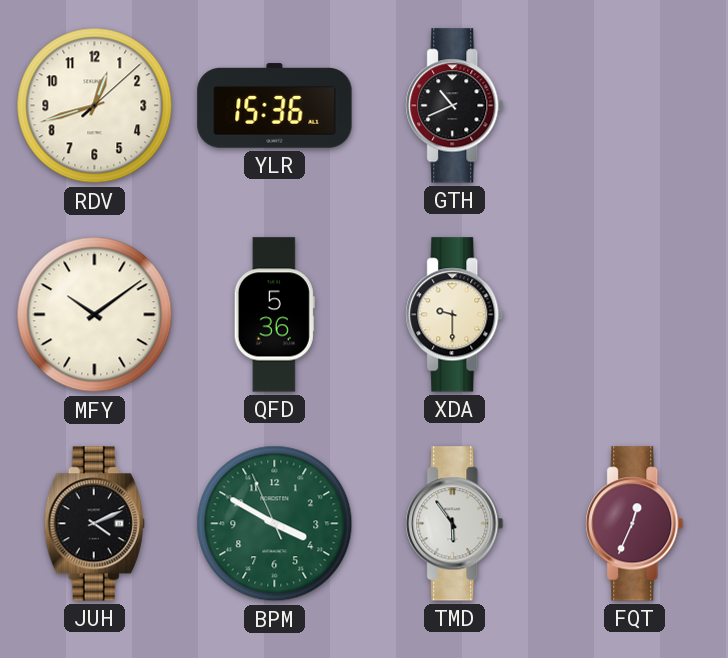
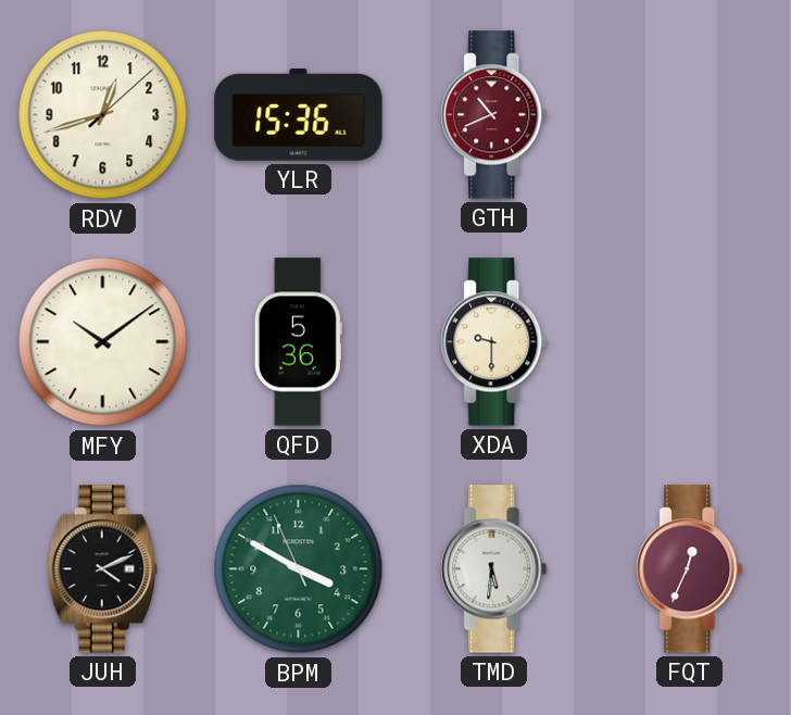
GTH dial: black -> burgundy (494, 115)
TMD: 5:54 -> 5:31 (494, 569)
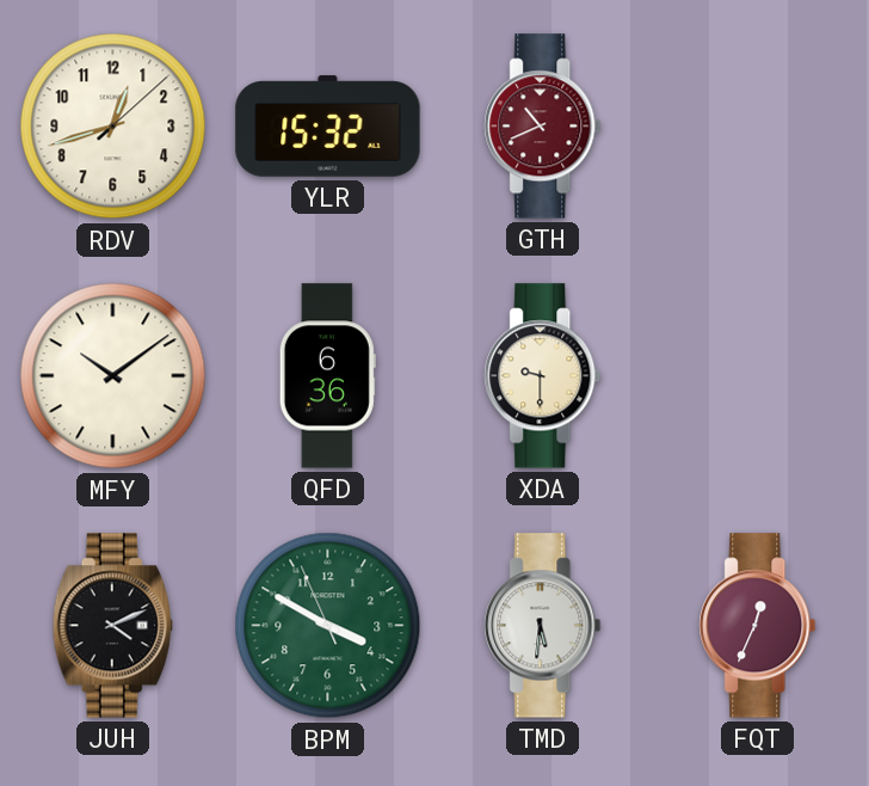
YLR: 15:36 -> 15:32 (328, 127)
QFD: 5:36 -> 6:36 (327, 376)
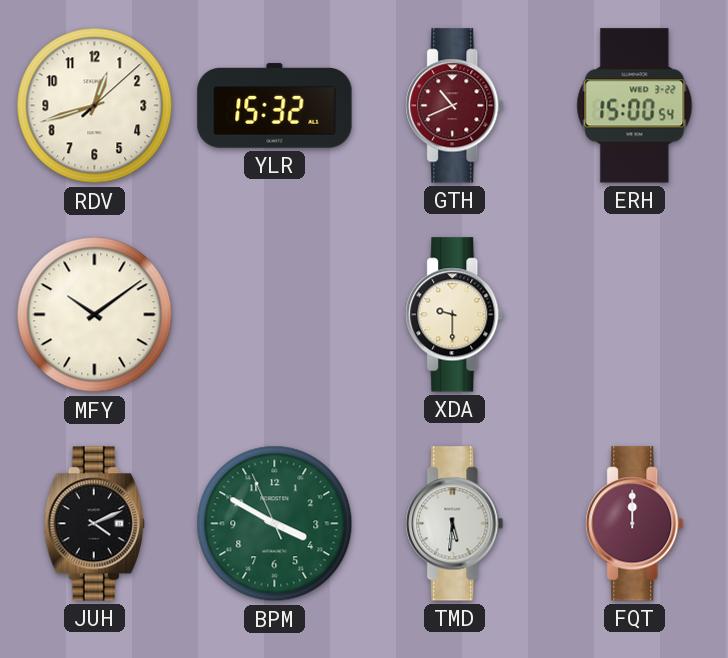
ERH: none -> 15:00 (635, 106)
QFD: 6:36 -> none (327, 376)
FQT: 12:34 -> 12:00 (635, 524)
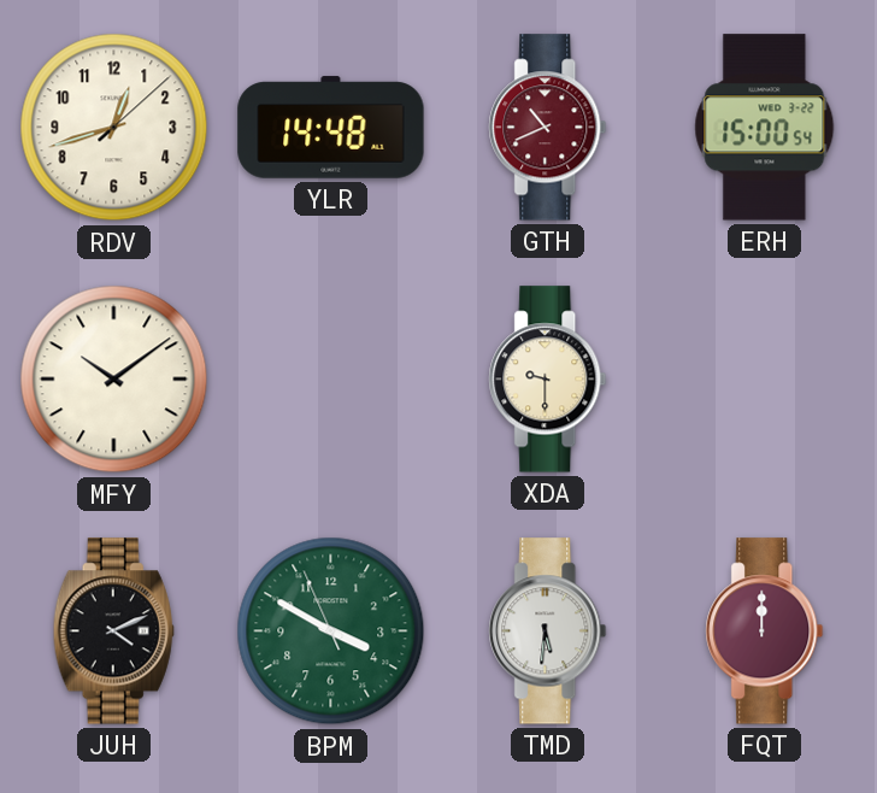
YLR: 15:32 -> 14:48 (331, 128)
